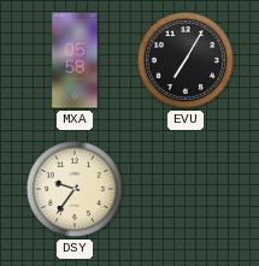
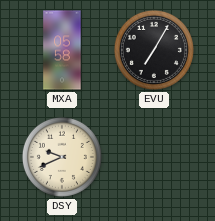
DSY: 9:36 -> 9:41 (62, 157)
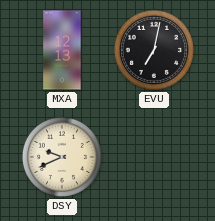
MXA: 05:58 -> 12:13 (62, 50)
EVU: 7:05 -> 7:02 (154, 50)
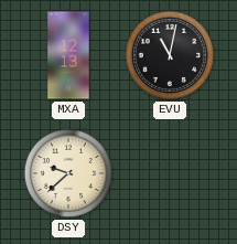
EVU: 7:02 -> 11:02 (170, 55)
DSY: 9:41 -> 9:38 (68, 173)
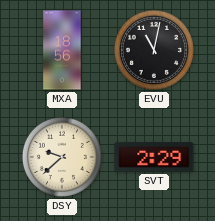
MXA: 12:13 -> 18:56 (62, 50)
SVT: none -> 2:29 (154, 157)
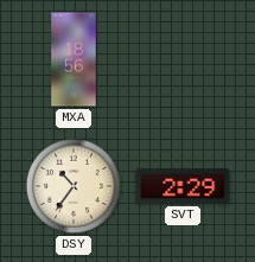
EVU: 11:02 -> none (154, 50)
DSY: 9:38 -> 10:36 (74, 186)
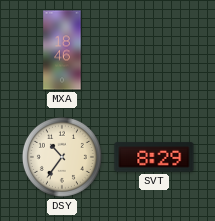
MXA: 18:56 -> 18:46 (62, 50)
SVT: 2:29 -> 8:29 (154, 157)
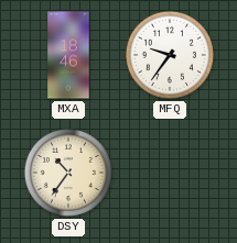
MFQ: none -> 9:36 (170, 55)
SVT: 8:29 -> none (154, 157)
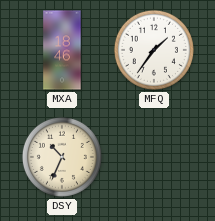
MFQ: 9:36 -> 1:36 (154, 50)
DSY: 10:36 -> 10:34 (62, 157)
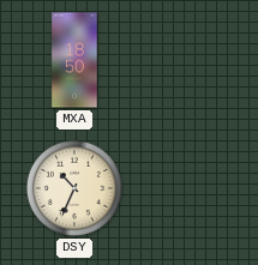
MXA: 18:46 -> 18:50 (74, 60)
MFQ: 1:36 -> none (154, 50)
